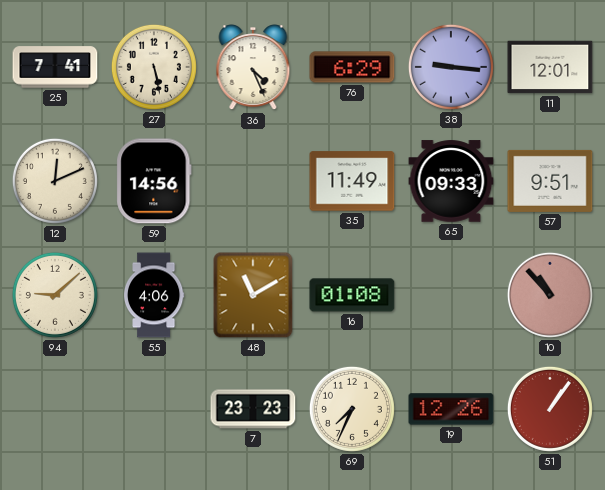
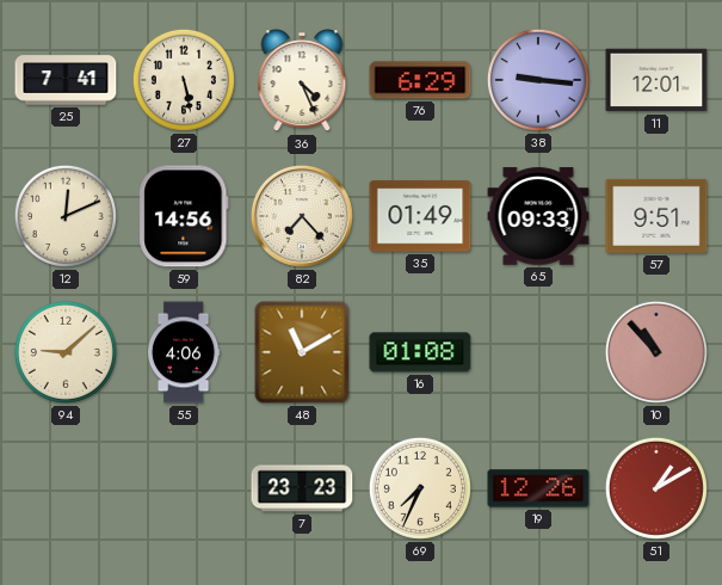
82: none -> 7:23 (302, 216)
35: 11:49 -> 01:49 (420, 216)
51: 1:06 -> 1:10 (656, 488)
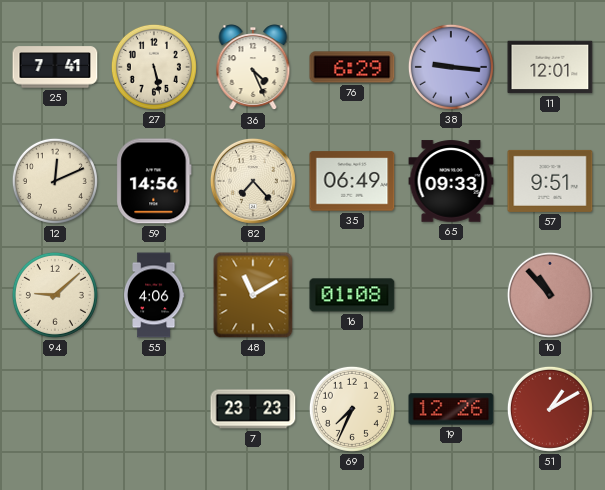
35: 01:49 -> 06:49 (352, 181)
